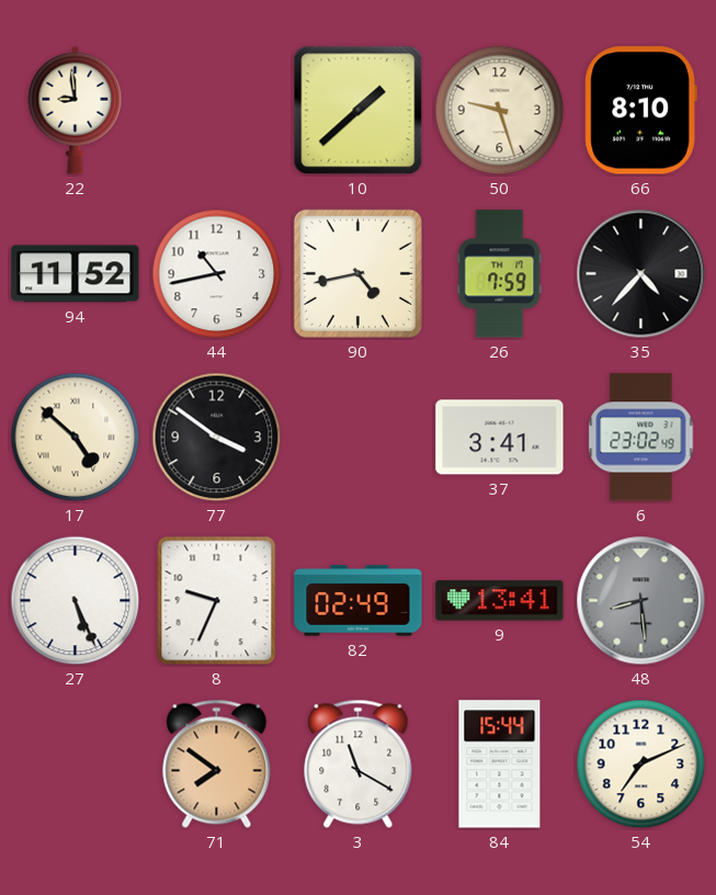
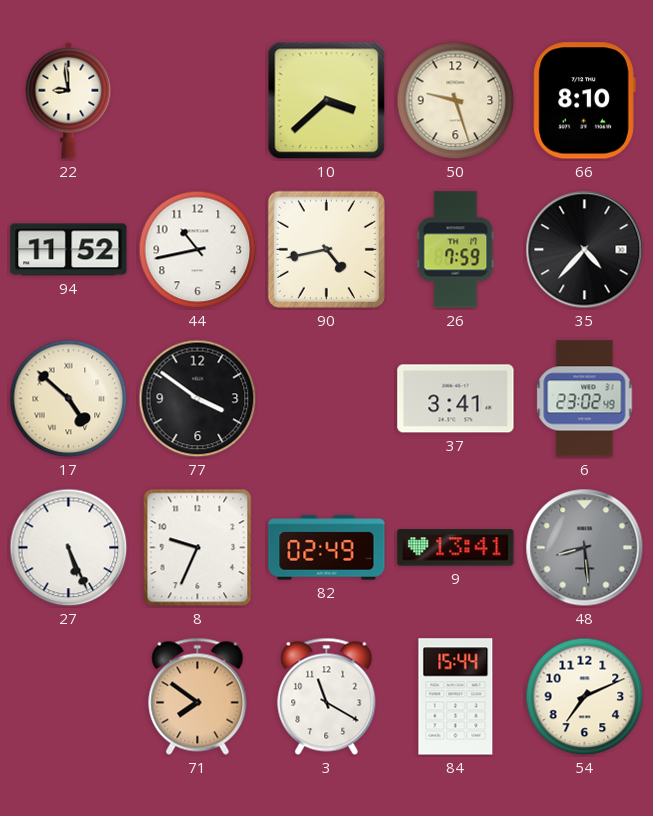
10: 1:38 -> 3:38 (327, 101)
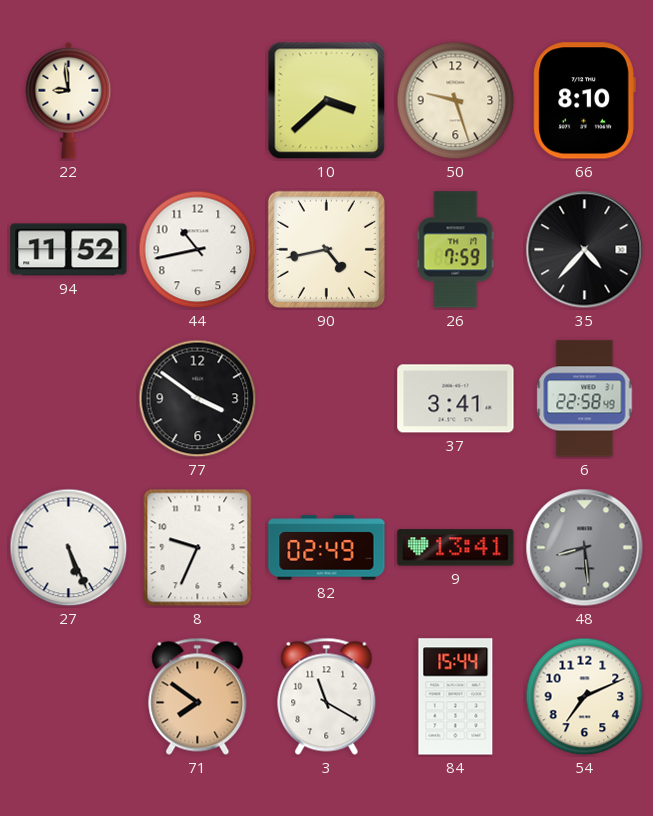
17: 4:52 -> none (69, 399)
6: 23:02 -> 22:58 (585, 399)
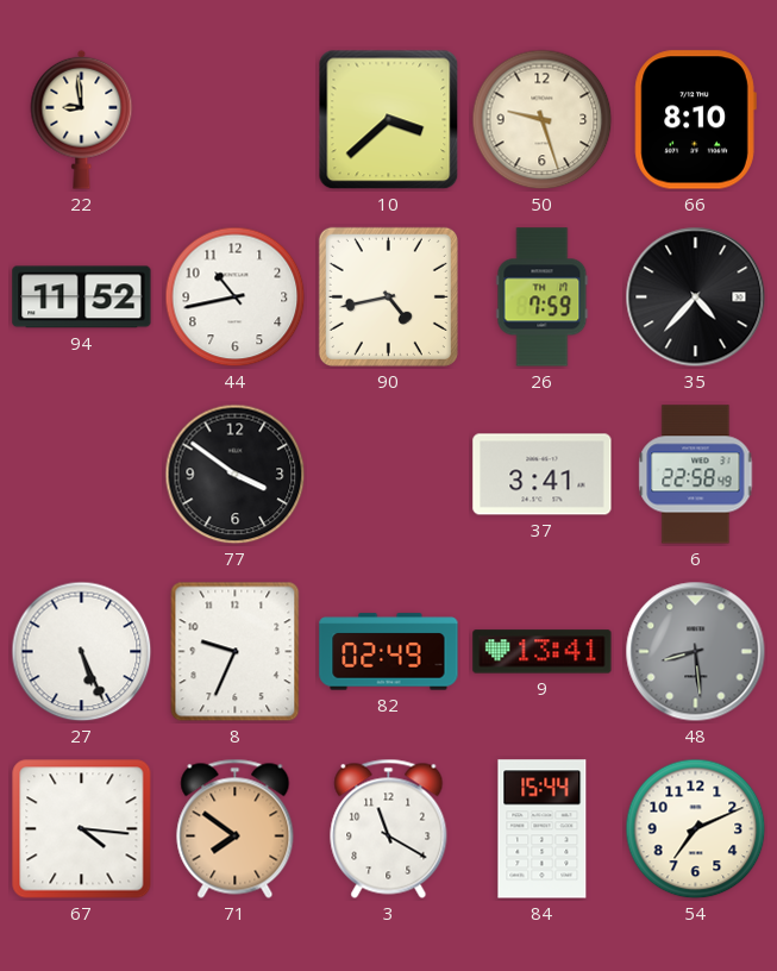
67: none -> 4:16 (82, 829)
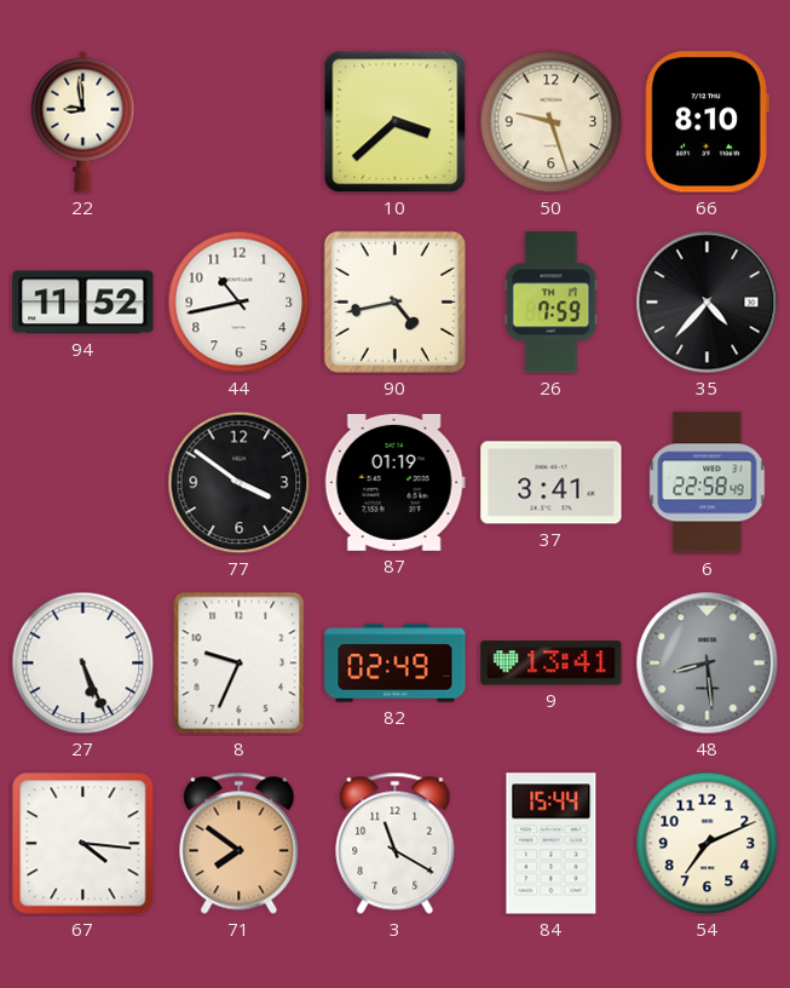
87: none -> 01:19 (394, 482)
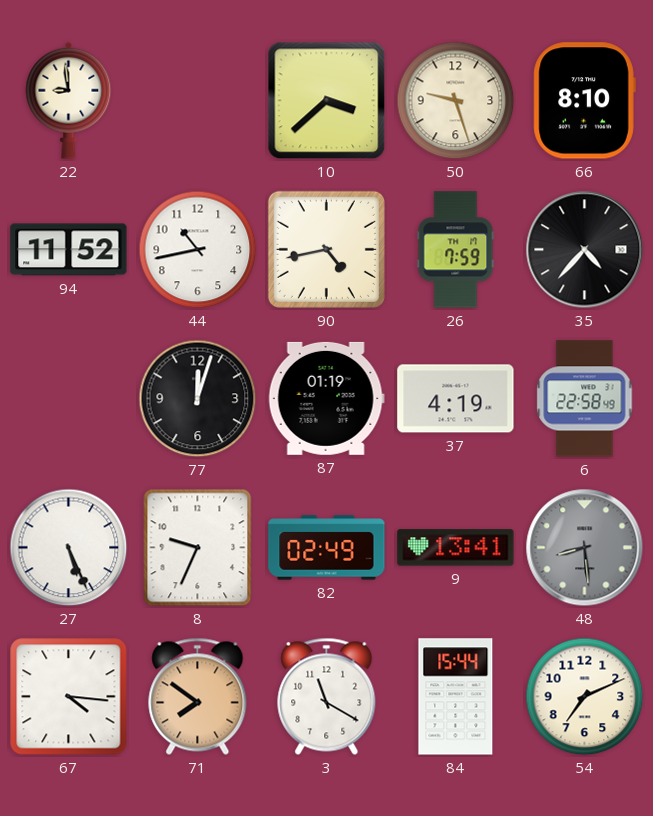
77: 3:51 -> 12:03 (198, 399)
37: 3:41 -> 4:19 (456, 399)
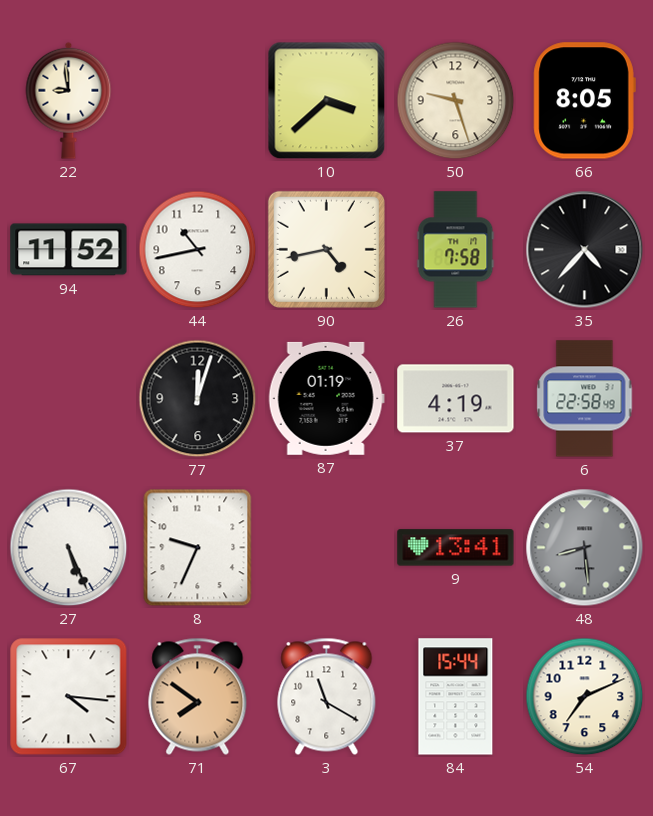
66: 8:10 -> 8:05 (584, 101)
26: 7:59 -> 7:58 (456, 250)
82: 02:49 -> none (327, 548)
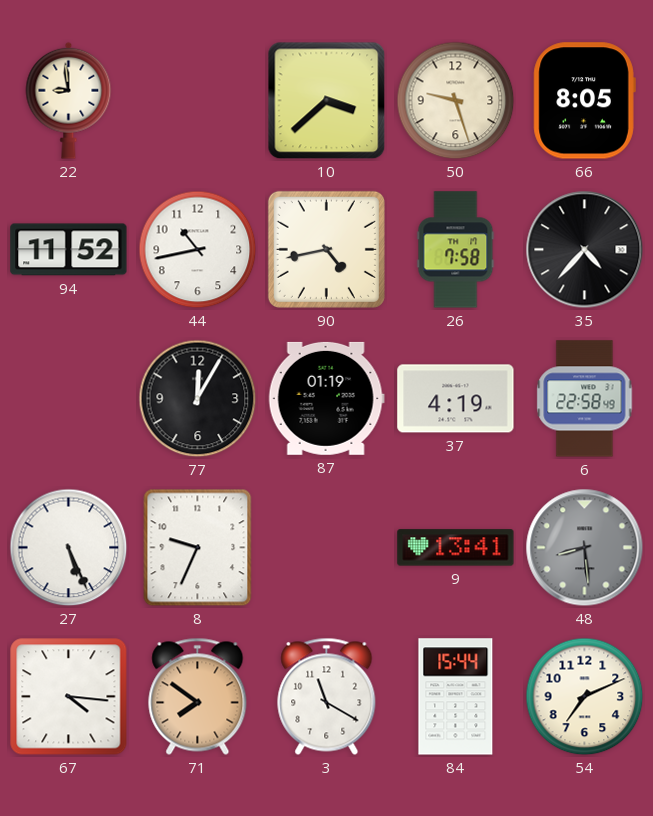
77: 12:03 -> 12:05 (198, 399)
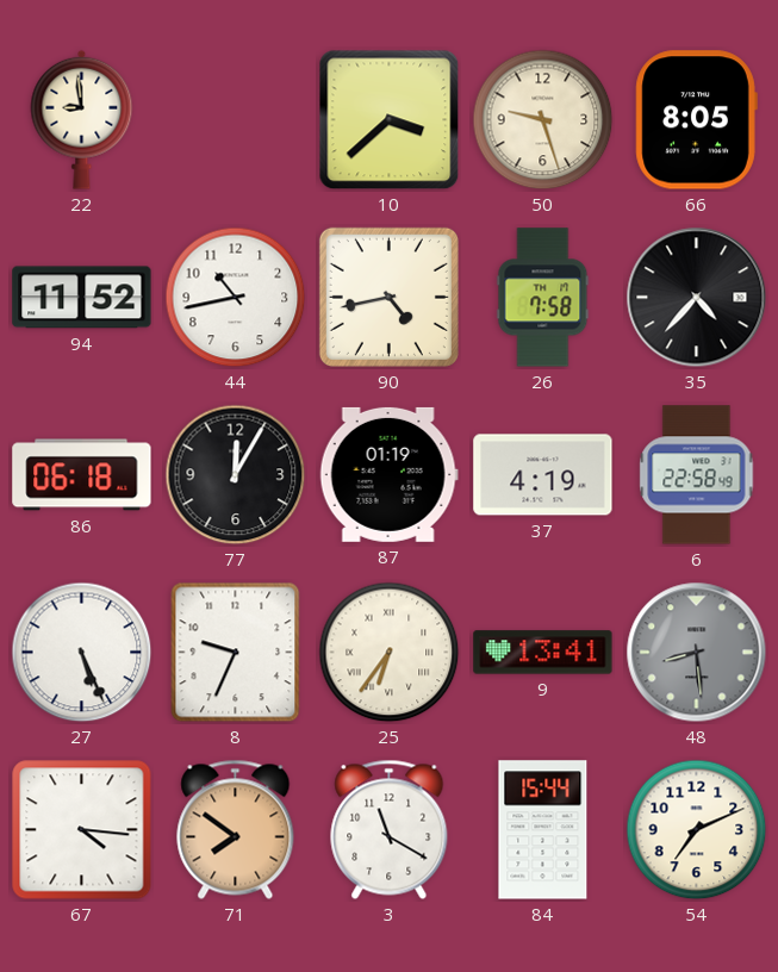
86: none -> 06:18 (82, 475)
25: none -> 6:36 (390, 653)
